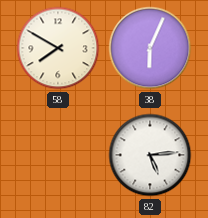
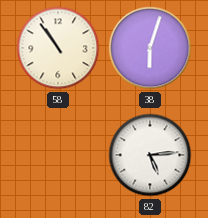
58: 7:50 -> 10:54 (58, 48)
38: 6:04 -> 6:03 (150, 48)
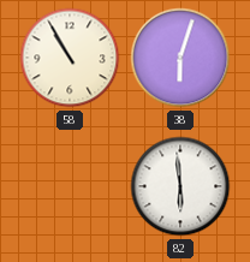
58: 10:54 -> 10:55 (70, 58)
82: 5:14 -> 5:59 (180, 186)
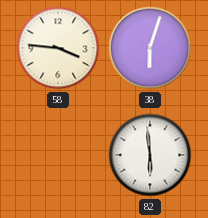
58: 10:55 -> 3:46 (58, 48)
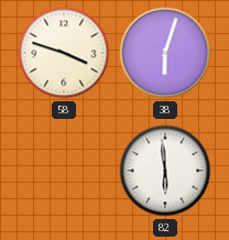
58: 3:46 -> 3:48 (64, 53)
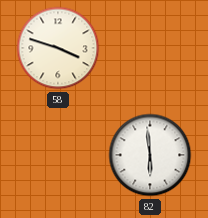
38: 6:03 -> none (165, 53)
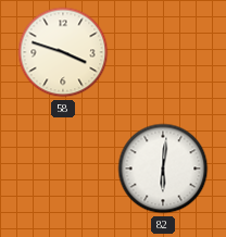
82: 5:59 -> 6:01 (163, 169)
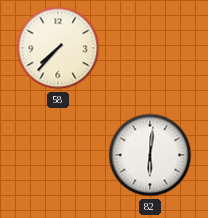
58: 3:48 -> 7:37 (58, 48)
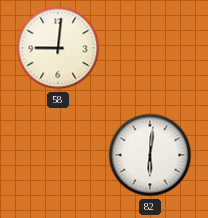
58: 7:37 -> 9:01 (58, 48)
